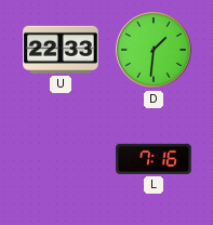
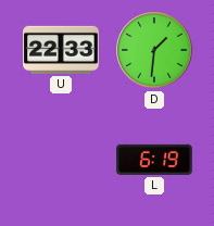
L: 7:16 -> 6:19 (154, 160)
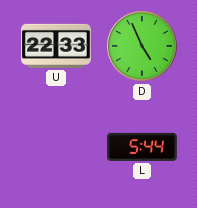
D: 1:31 -> 4:56 (142, 46)
L: 6:19 -> 5:44 (142, 147)
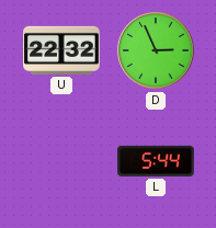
U: 22:33 -> 22:32 (61, 50)
D: 4:56 -> 2:56 (156, 50)
